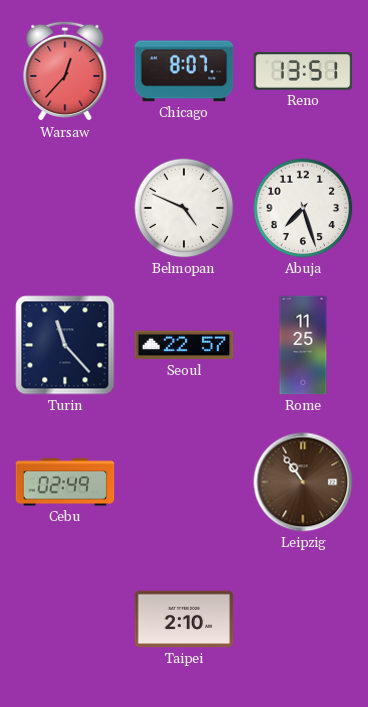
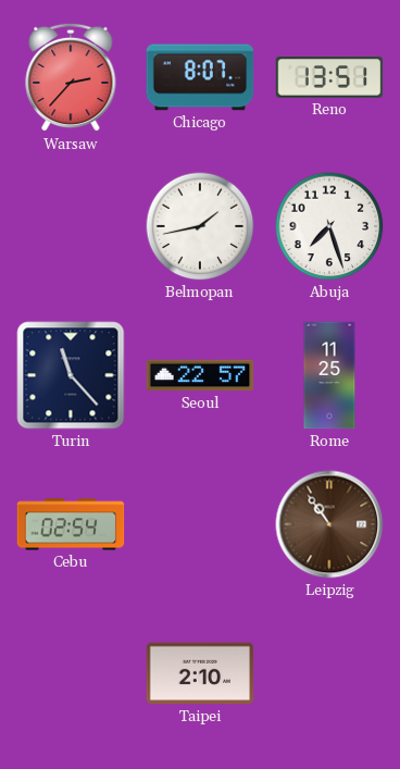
Warsaw: 12:37 -> 2:37 (71, 77)
Belmopan: 4:49 -> 1:43 (200, 226)
Cebu: 02:49 -> 02:54 (71, 524)
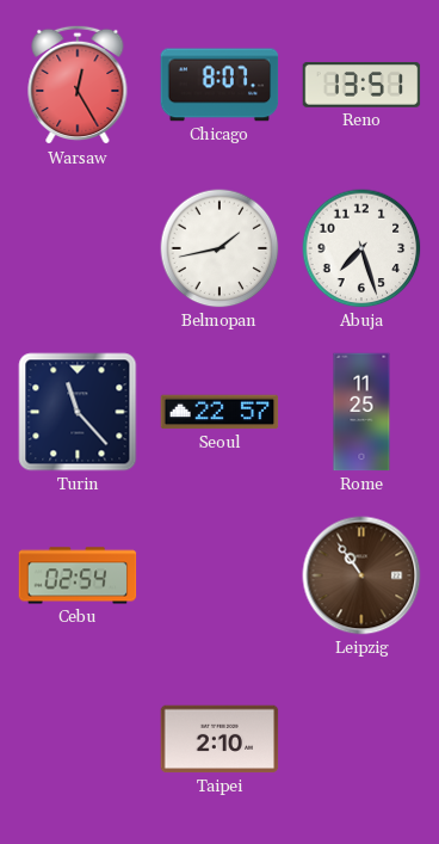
Warsaw: 2:37 -> 12:25 (78, 85)
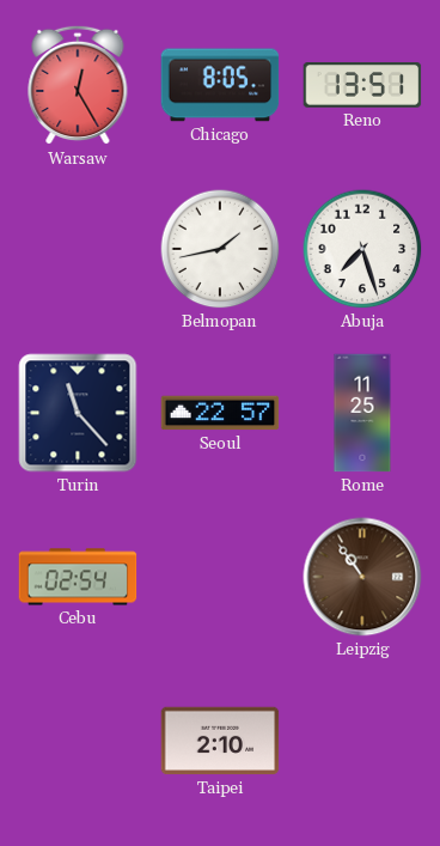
Chicago: 8:07 -> 8:05 (220, 85)
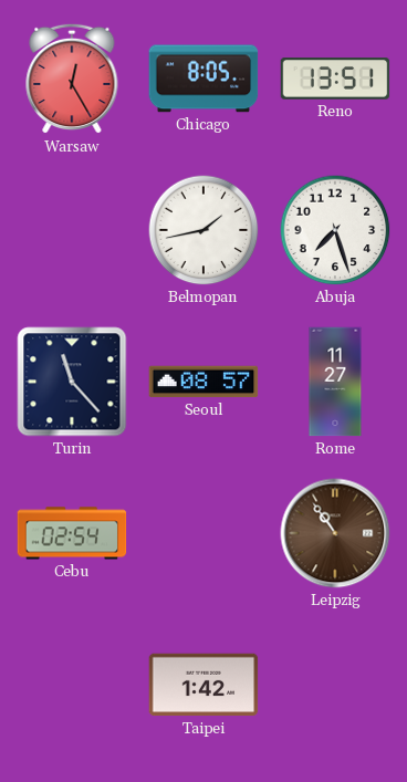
Seoul: 22:57 -> 08:57 (203, 382)
Rome: 11:25 -> 11:27 (335, 382)
Taipei: 2:10 -> 1:42 (203, 685)
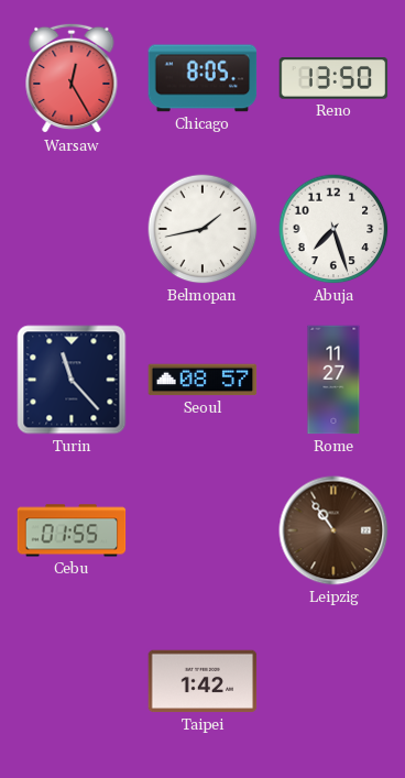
Reno: 13:51 -> 13:50 (333, 78)
Cebu: 02:54 -> 01:55 (72, 530)
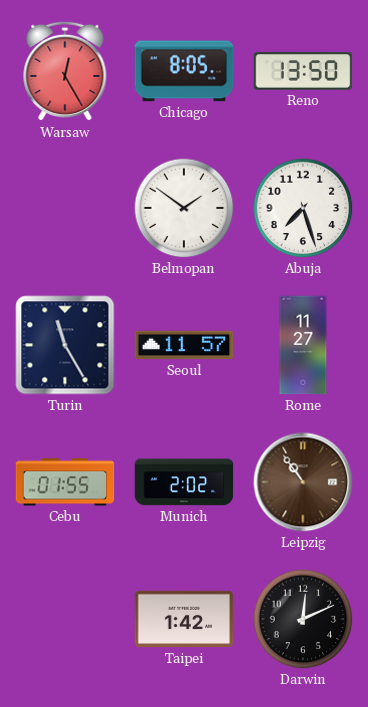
Belmopan: 1:43 -> 1:51 (184, 208)
Turin: 11:23 -> 11:25 (65, 345)
Seoul: 08:57 -> 11:57 (184, 345)
Munich: none -> 2:02 (184, 482)
Darwin: none -> 12:11 (303, 619)
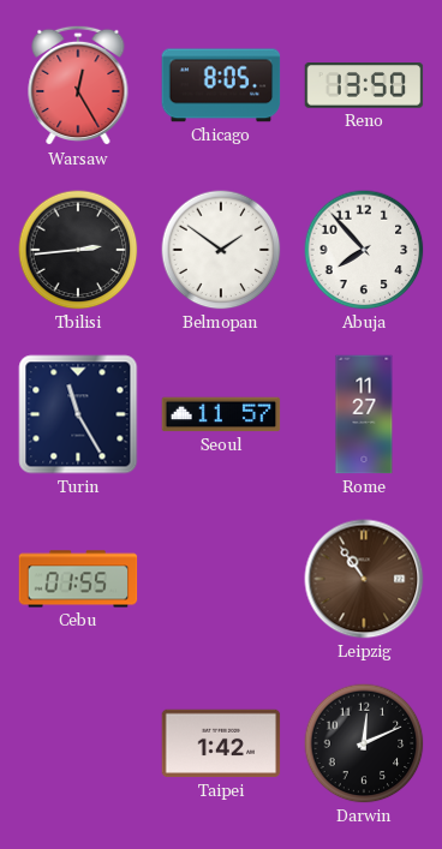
Tbilisi: none -> 2:44 (78, 250)
Abuja: 7:27 -> 7:53 (364, 250)
Munich: 2:02 -> none (184, 482)
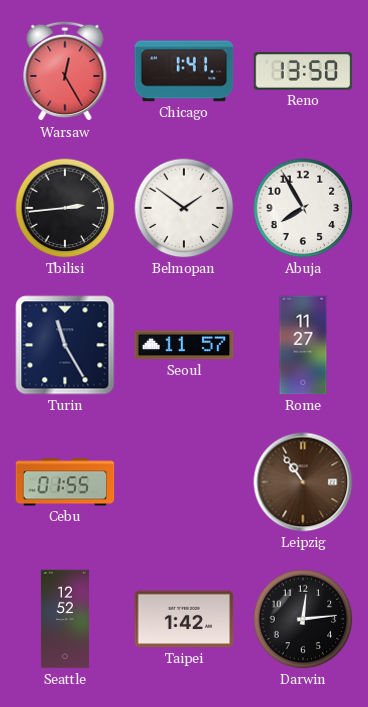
Chicago: 8:05 -> 1:41 (184, 71)
Abuja: 7:53 -> 7:55 (303, 208)
Seattle: none -> 12:52 (65, 619)
Darwin: 12:11 -> 12:14 (303, 619)
